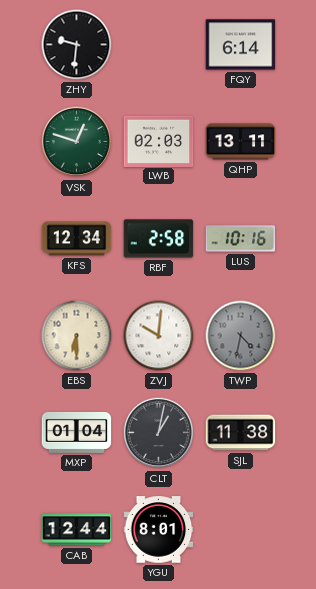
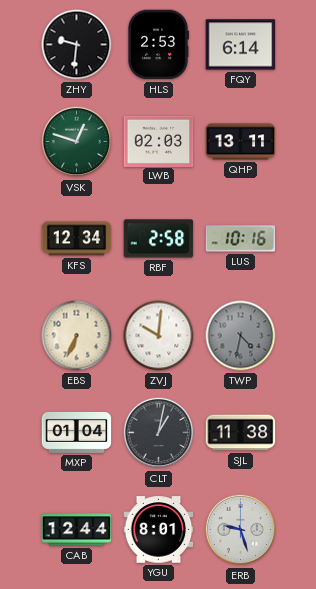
HLS: none -> 2:53 (158, 45)
EBS: 6:30 -> 6:34 (77, 336)
ERB: none -> 9:27 (241, 530)
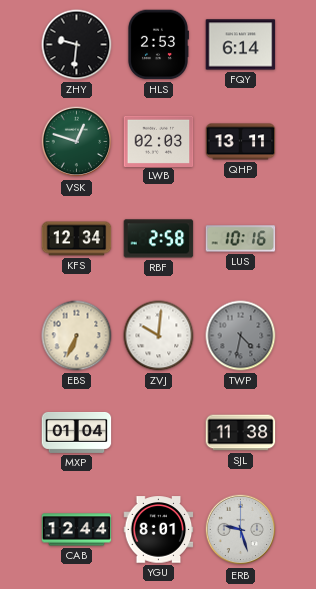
CLT: 1:02 -> none (159, 433)
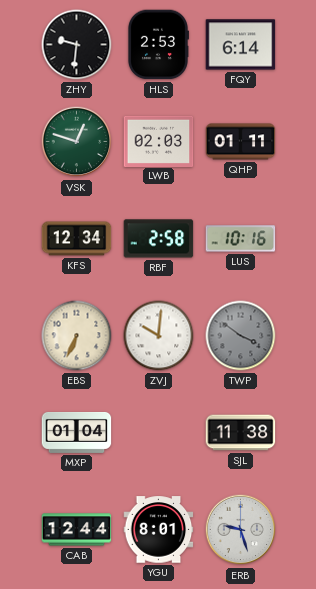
QHP: 13:11 -> 01:11 (241, 142)
TWP: 4:32 -> 3:51 (241, 336)
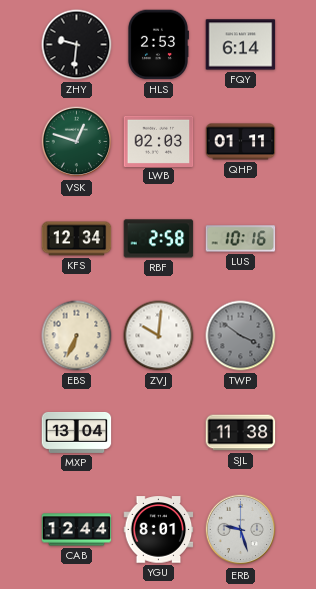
MXP: 01:04 -> 13:04 (77, 432)
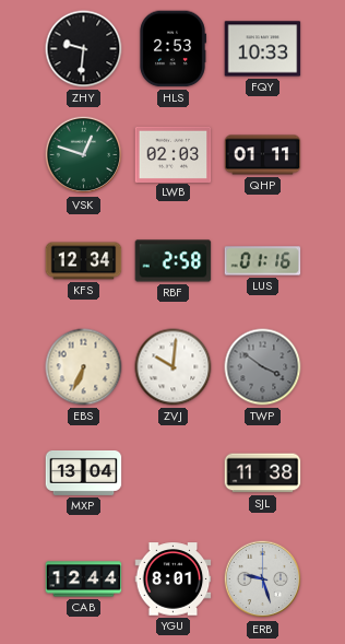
FQY: 6:14 -> 10:33 (263, 49)
LUS: 10:16 -> 01:16 (263, 261)
